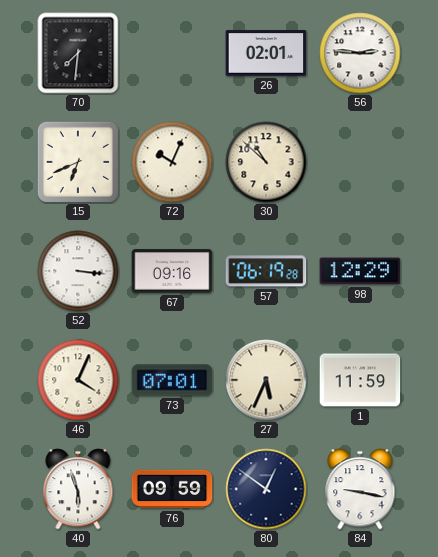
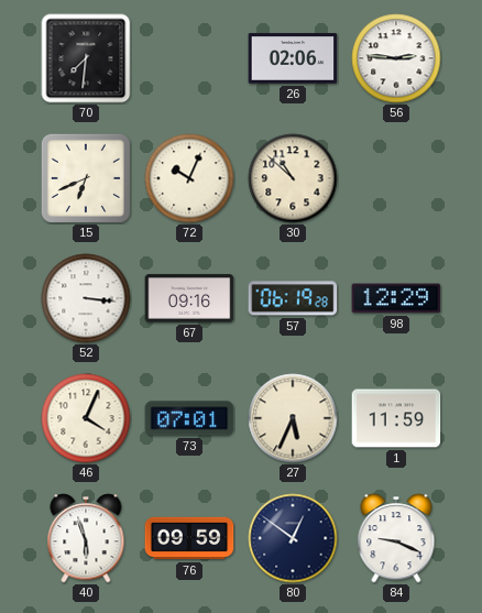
26: 02:01 -> 02:06 (293, 58)
84: 9:17 -> 9:19 (396, 538)
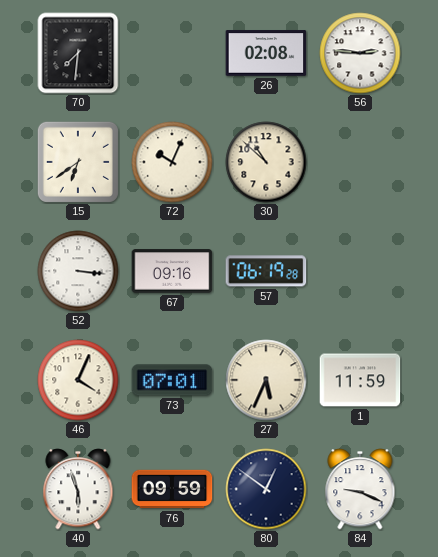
26: 02:06 -> 02:08 (266, 53)
15: 6:41 -> 6:39 (78, 162)
98: 12:29 -> none (396, 298)
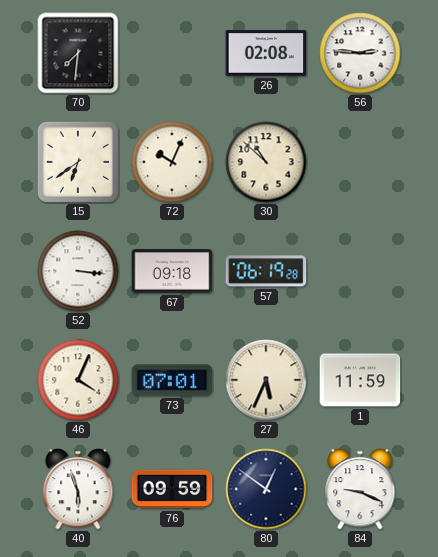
67: 09:16 -> 09:18 (172, 271)
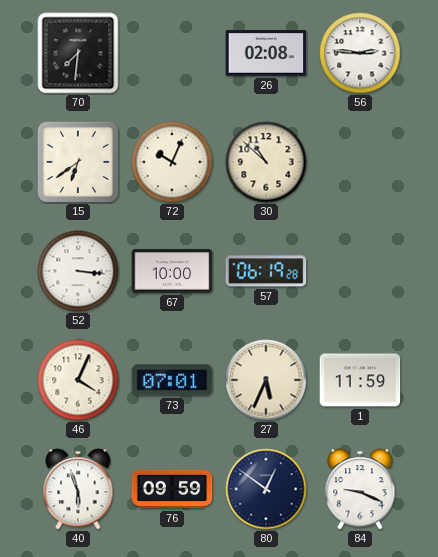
67: 09:18 -> 10:00 (172, 271)
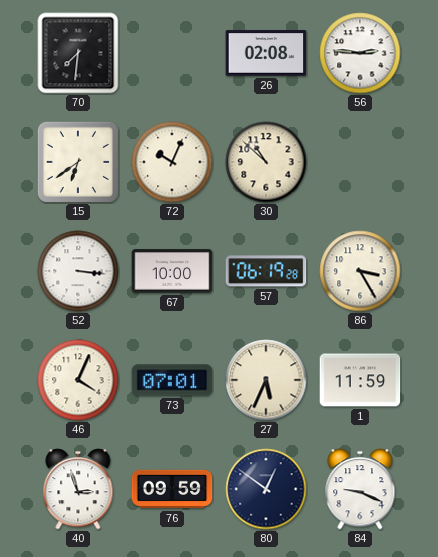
86: none -> 3:25 (360, 271)
40: 5:57 -> 2:57 (78, 489)
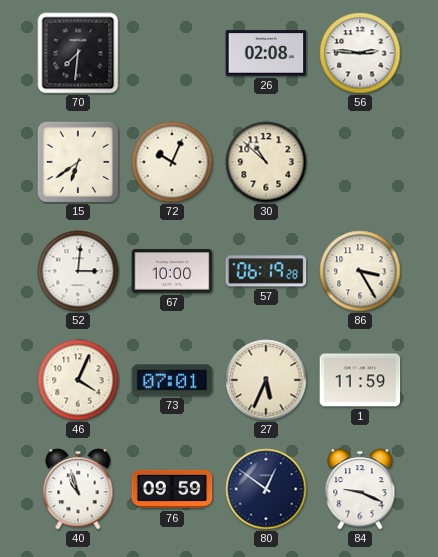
52: 3:16 -> 3:01 (78, 271)
40: 2:57 -> 10:57 (78, 489)
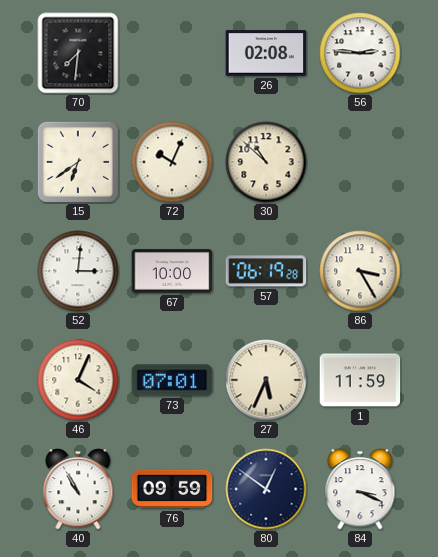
40: 10:57 -> 10:55 (78, 489)
84: 9:19 -> 3:19 (360, 489)
